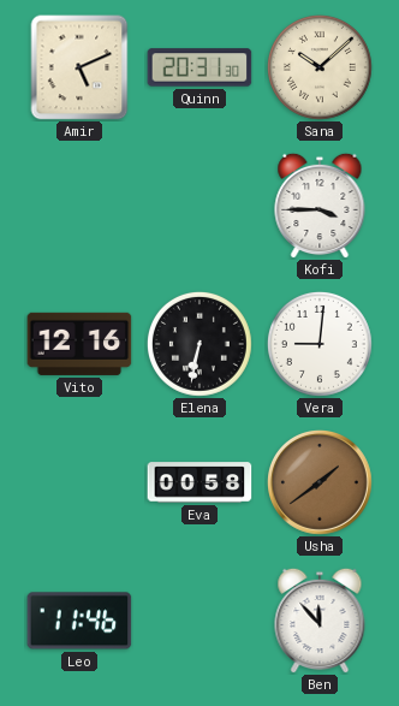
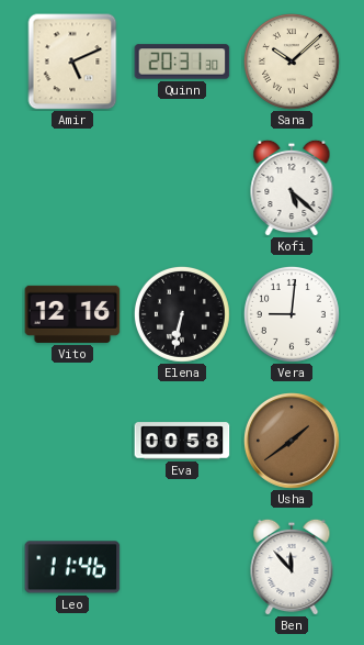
Kofi: 3:45 -> 5:22 (292, 188)
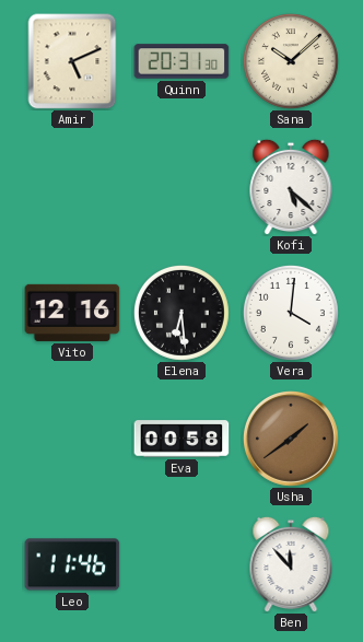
Elena: 6:32 -> 6:29 (181, 313)
Vera: 9:01 -> 4:01 (291, 313)
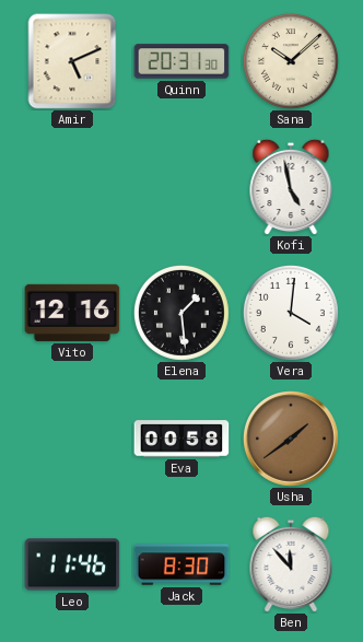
Kofi: 5:22 -> 4:58 (291, 187)
Elena: 6:29 -> 1:29 (181, 313)
Jack: none -> 8:30 (181, 564)
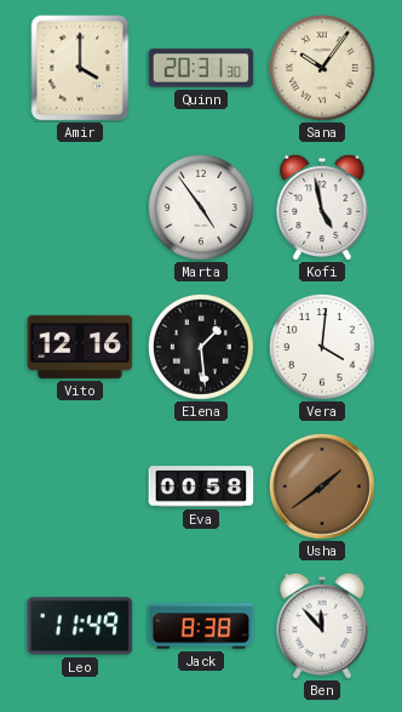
Amir: 5:11 -> 4:00 (80, 68)
Sana: 10:08 -> 10:06 (322, 68)
Marta: none -> 4:54 (201, 207)
Leo: 11:46 -> 11:49 (80, 626)
Jack: 8:30 -> 8:38 (201, 626)
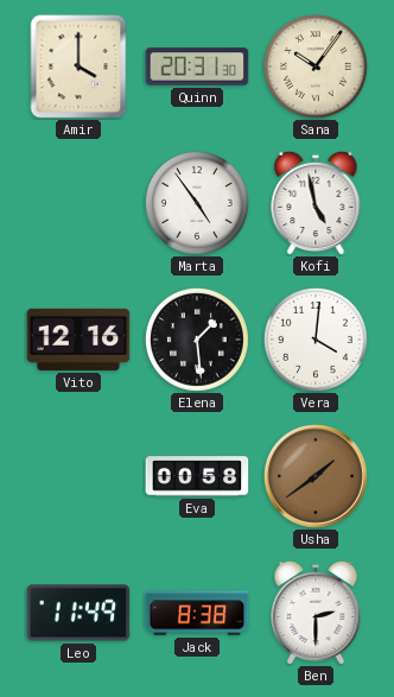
Ben: 11:53 -> 2:30 (316, 613)
